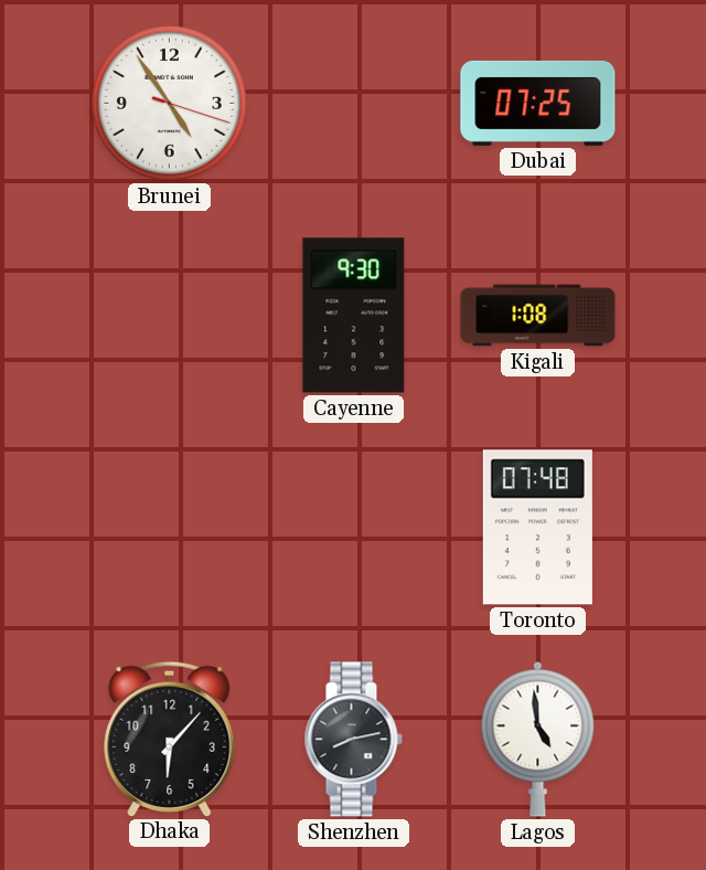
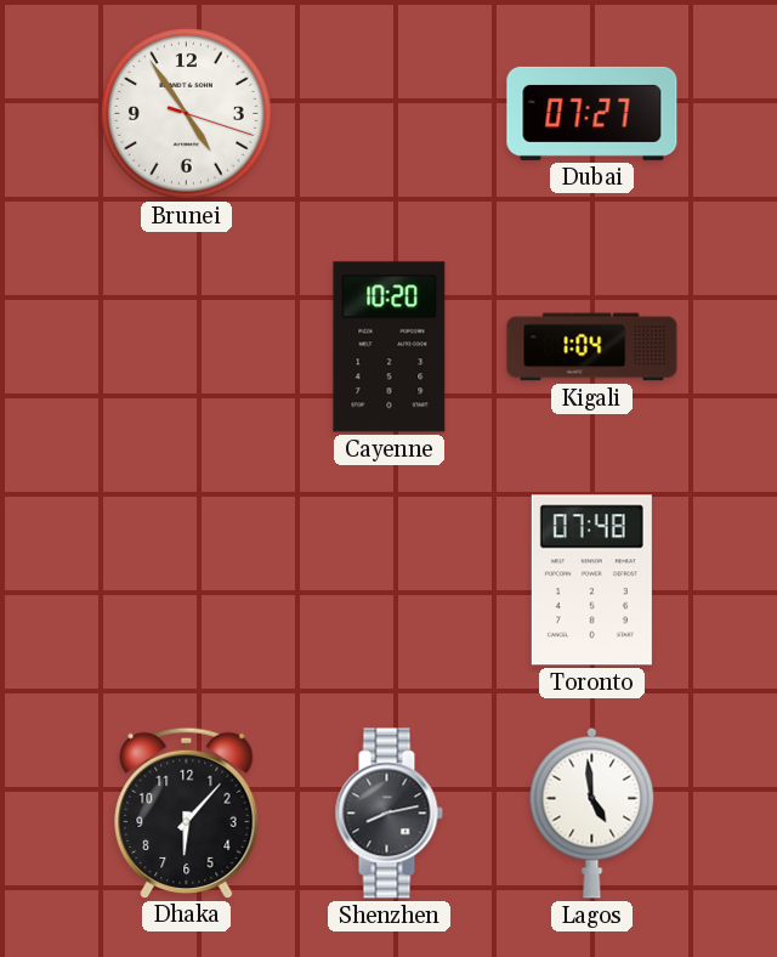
Dubai: 07:25 -> 07:27 (592, 113)
Cayenne: 9:30 -> 10:20 (390, 347)
Kigali: 1:08 -> 1:04 (592, 347)
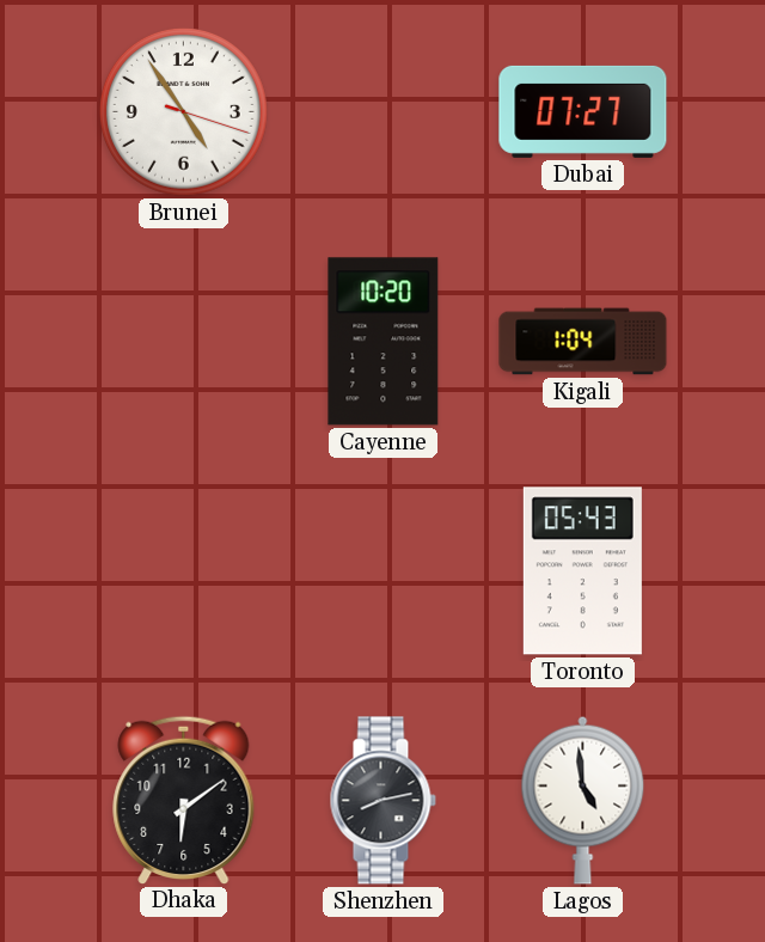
Toronto: 07:48 -> 05:43 (582, 571)
Dhaka: 6:07 -> 6:09 (184, 800)
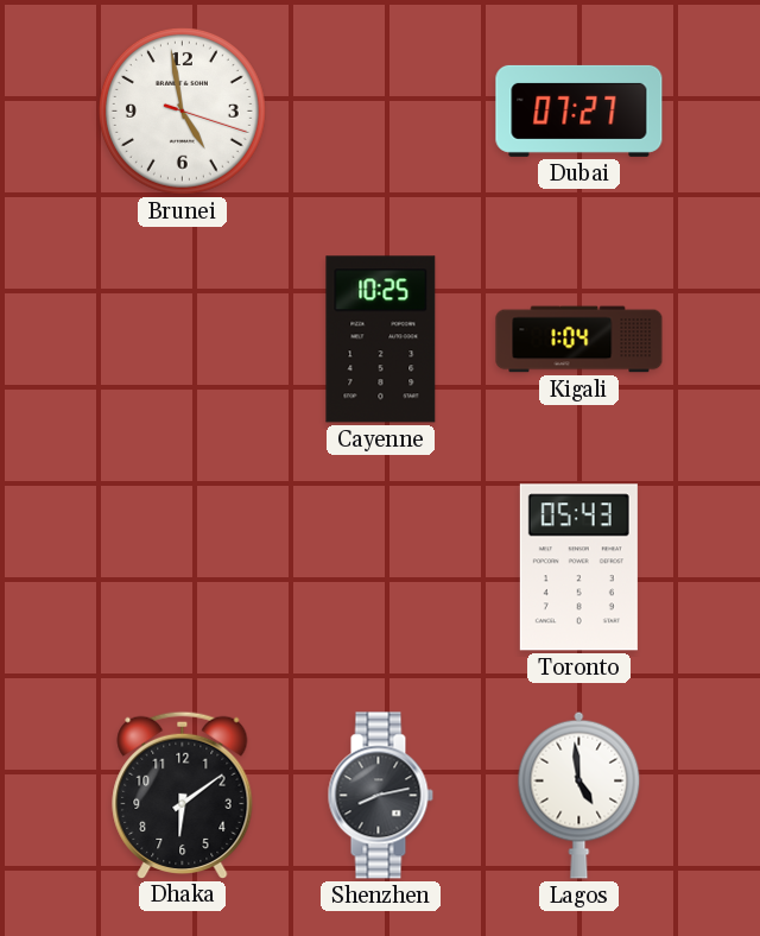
Brunei: 4:54 -> 4:58 (182, 110)
Cayenne: 10:20 -> 10:25 (381, 340)
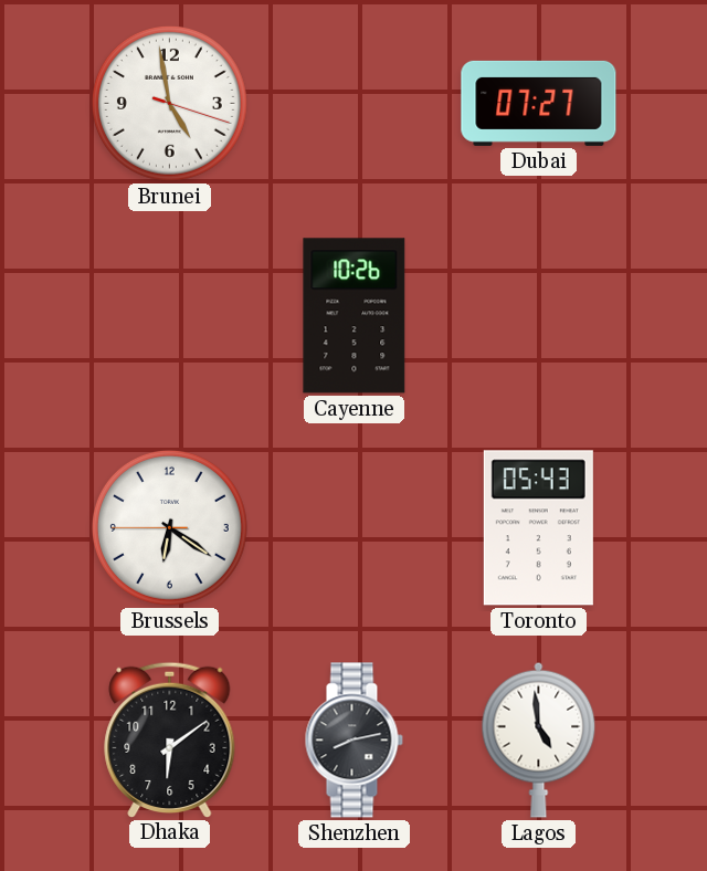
Cayenne: 10:25 -> 10:26 (355, 316)
Kigali: 1:04 -> none (579, 340)
Brussels: none -> 6:20 (169, 527)
